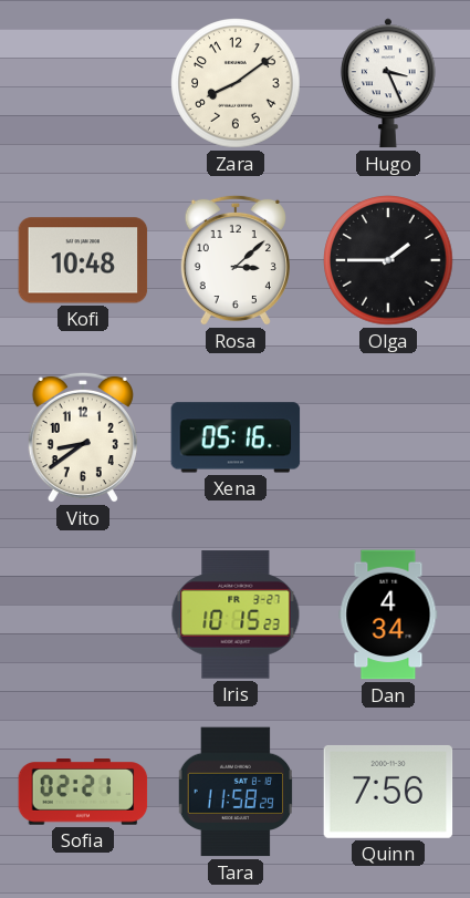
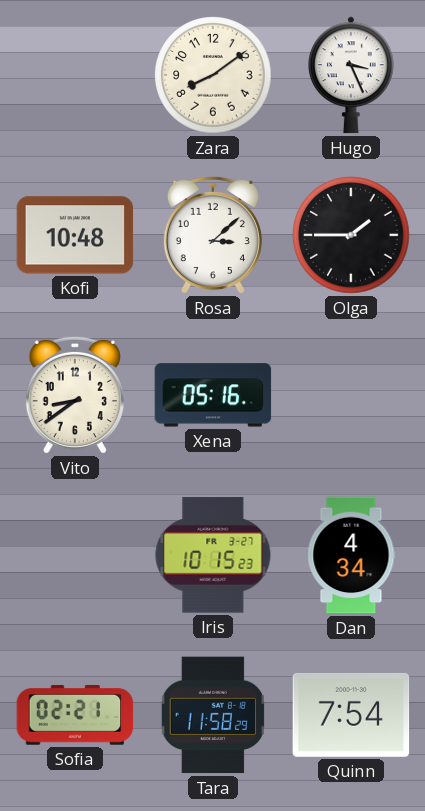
Quinn: 7:56 -> 7:54 (351, 715)
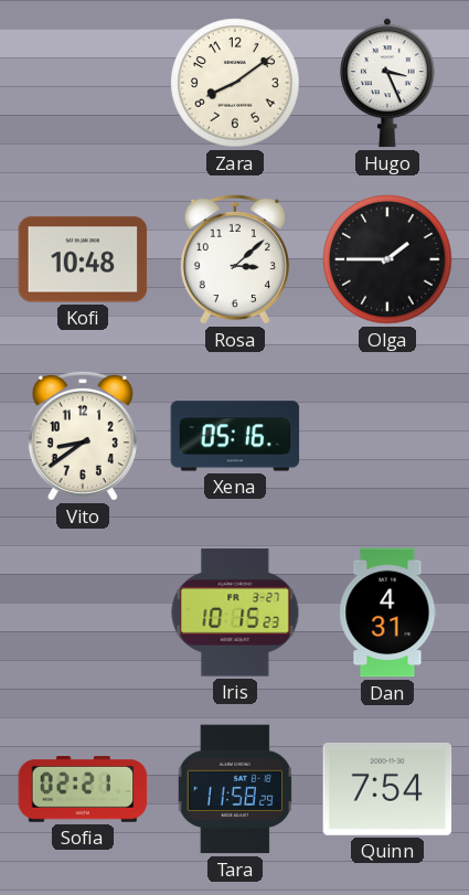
Dan: 4:34 -> 4:31 (387, 612)
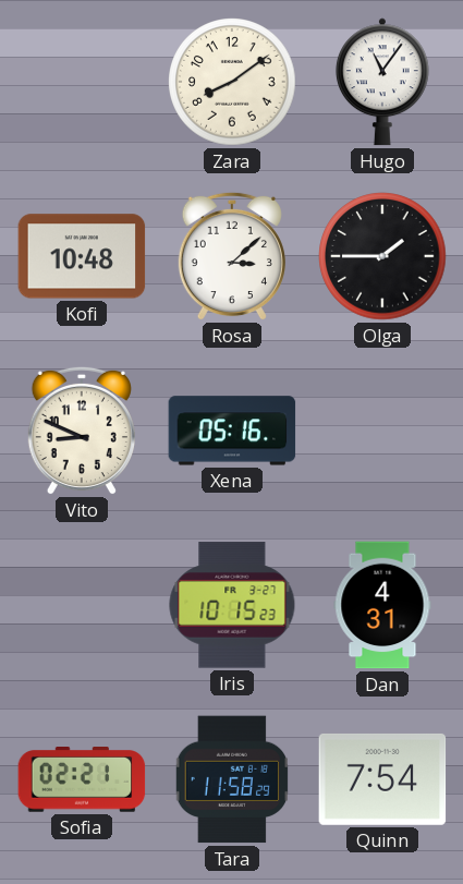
Hugo: 3:26 -> 11:06 (382, 82)
Vito: 8:39 -> 8:49 (82, 431)
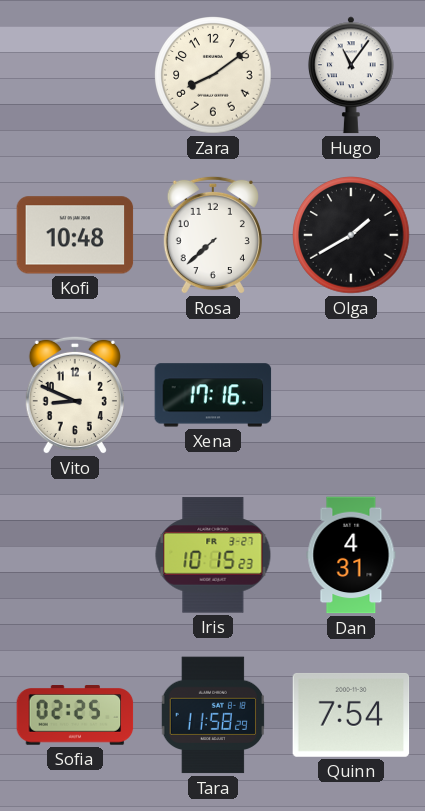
Rosa: 3:08 -> 7:38 (213, 235)
Olga: 1:45 -> 1:40 (351, 235)
Xena: 05:16 -> 17:16 (213, 395)
Sofia: 02:21 -> 02:25 (75, 715)
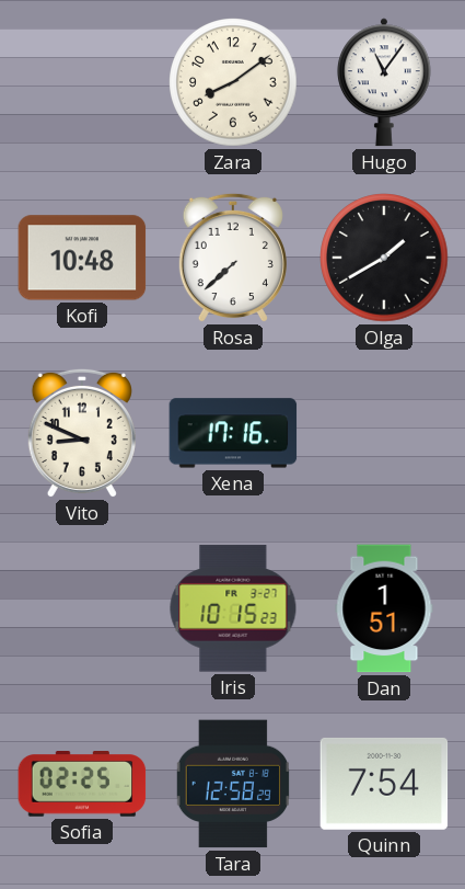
Dan: 4:31 -> 1:51 (384, 608)
Tara: 11:58 -> 12:58 (232, 784)
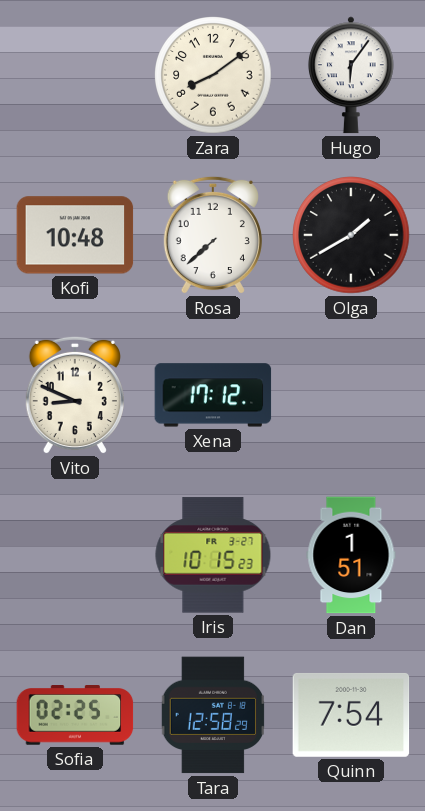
Hugo: 11:06 -> 6:06 (351, 75)
Xena: 17:16 -> 17:12 (213, 395)
